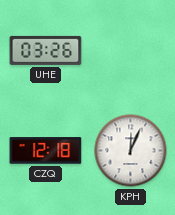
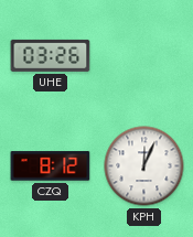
CZQ: 12:18 -> 8:12 (51, 166)
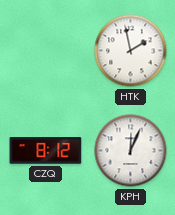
UHE: 03:26 -> none (51, 55)
HTK: none -> 1:58 (131, 51)
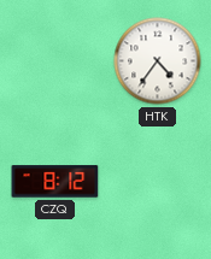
HTK: 1:58 -> 4:36 (158, 61)
KPH: 12:04 -> none (131, 151)
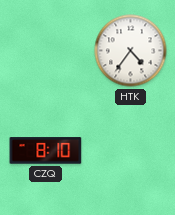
CZQ: 8:12 -> 8:10 (46, 151)
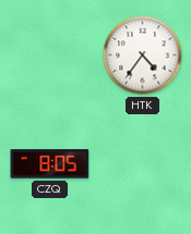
CZQ: 8:10 -> 8:05 (50, 164)
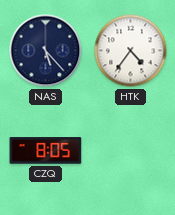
NAS: none -> 5:23 (46, 51)
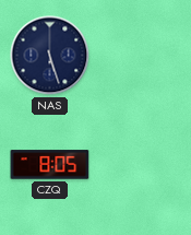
NAS: 5:23 -> 5:27 (50, 56)
HTK: 4:36 -> none (131, 51)
